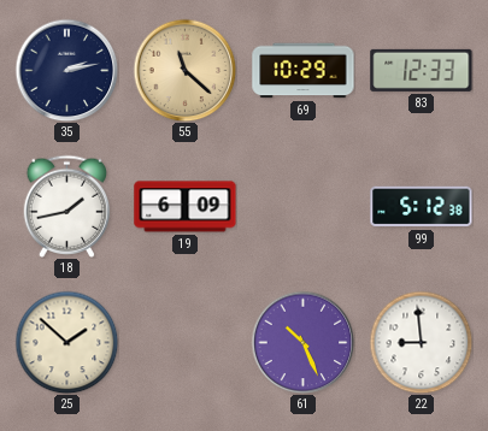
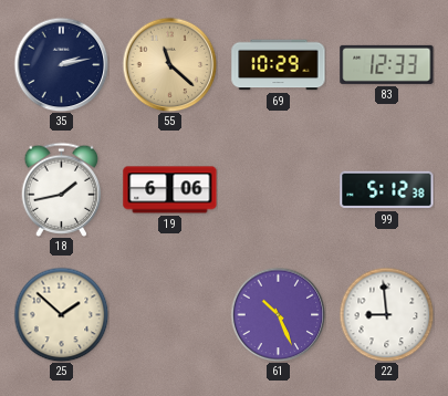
19: 6:09 -> 6:06 (170, 190)
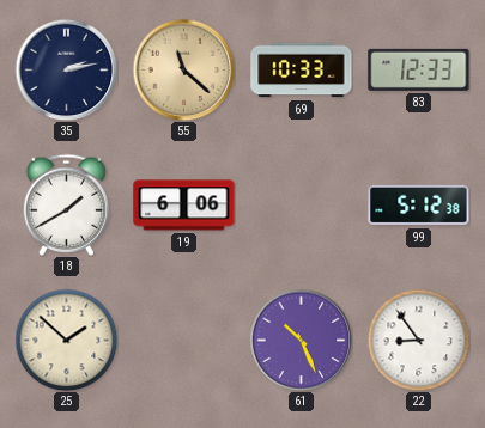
69: 10:29 -> 10:33 (302, 71)
18: 1:43 -> 1:40 (67, 204)
22: 8:59 -> 8:54 (418, 340)
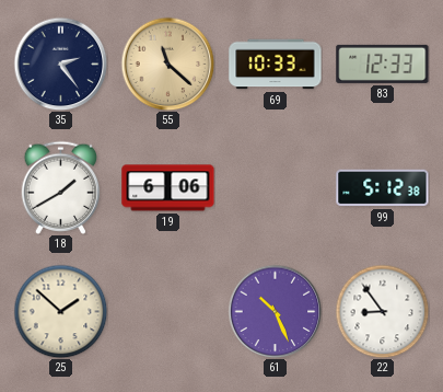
35: 2:13 -> 2:24 (60, 64)
